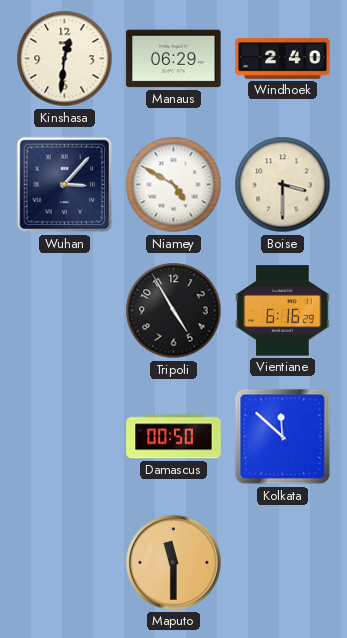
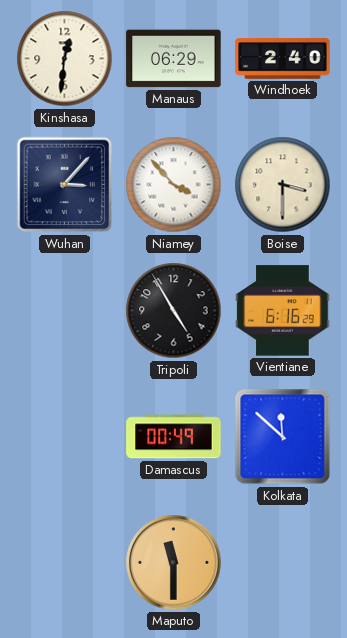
Niamey: 4:50 -> 3:53 (174, 185)
Damascus: 00:50 -> 00:49 (174, 437)
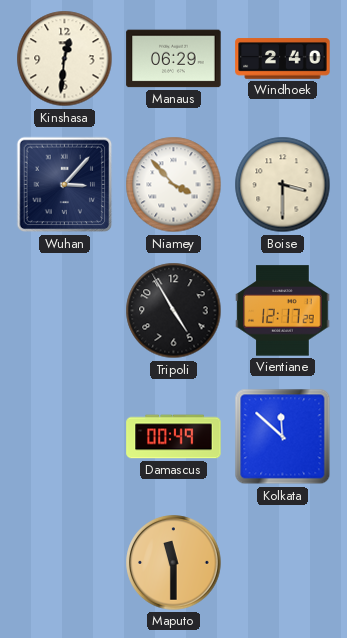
Vientiane: 6:16 -> 12:17 (283, 311)
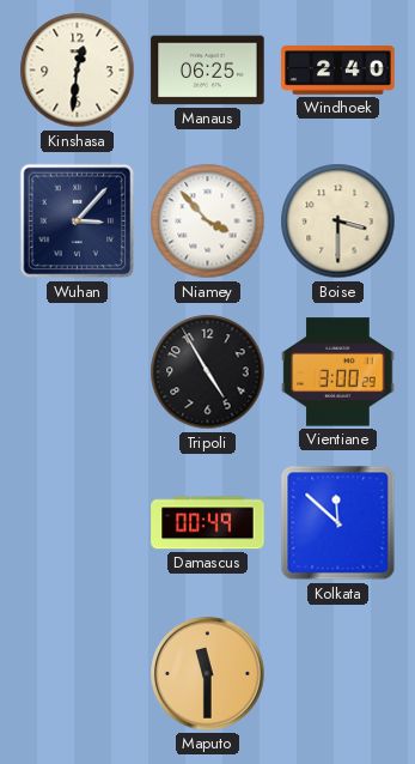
Manaus: 06:29 -> 06:25 (208, 71)
Vientiane: 12:17 -> 3:00 (338, 372)
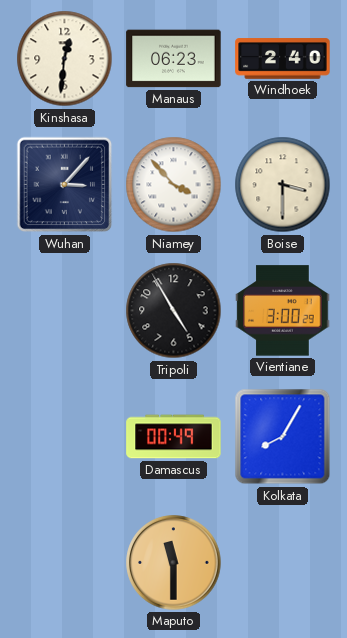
Manaus: 06:25 -> 06:23 (174, 59)
Kolkata: 11:52 -> 8:05 (283, 437)
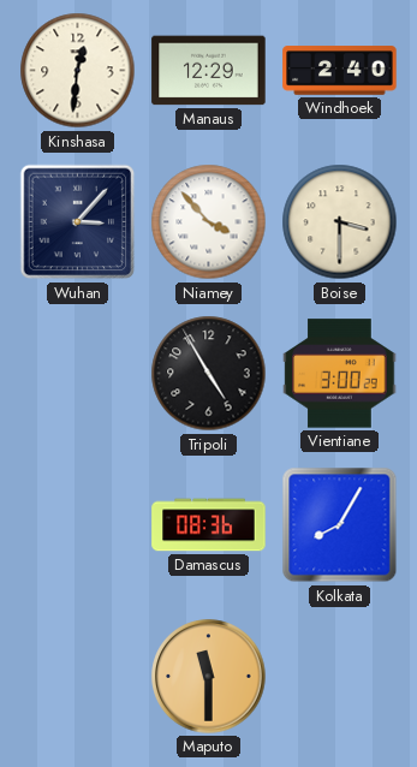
Manaus: 06:23 -> 12:29 (209, 71)
Damascus: 00:49 -> 08:36 (209, 525)
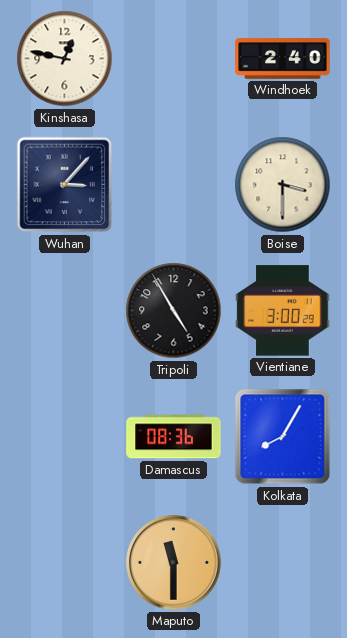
Kinshasa: 12:31 -> 12:47 (65, 59)
Manaus: 12:29 -> none (209, 71)
Niamey: 3:53 -> none (209, 222)
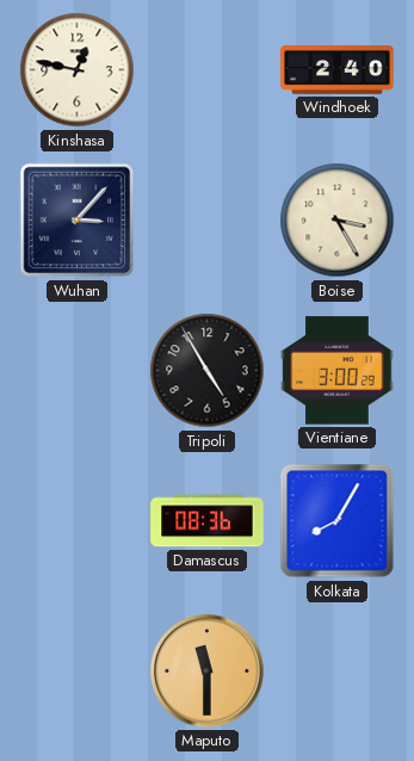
Boise: 3:30 -> 3:25 (338, 221)
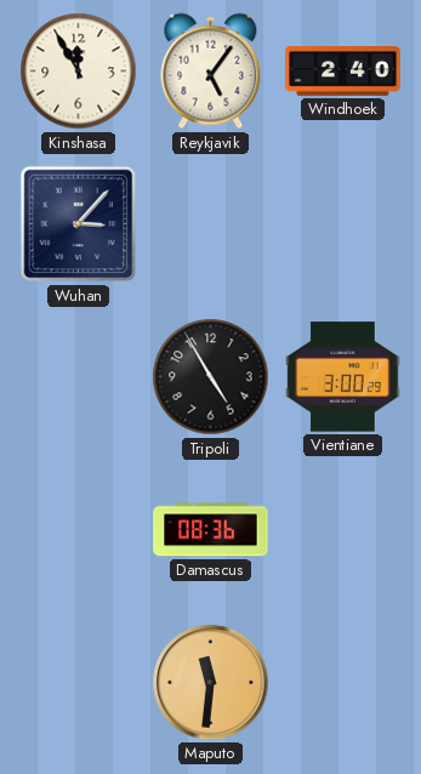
Kinshasa: 12:47 -> 11:55 (79, 72)
Reykjavik: none -> 5:06 (211, 72)
Boise: 3:25 -> none (338, 221)
Kolkata: 8:05 -> none (338, 521)
Maputo: 11:30 -> 11:31 (211, 683)
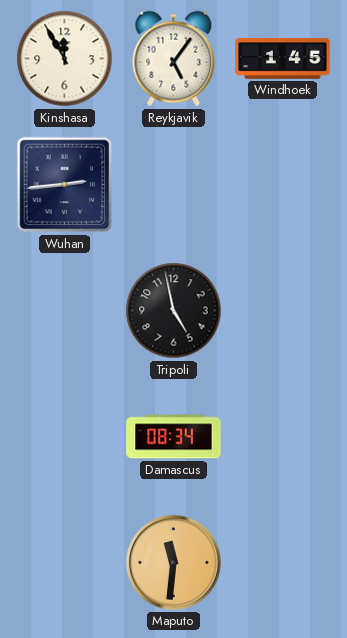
Windhoek: 2:40 -> 1:45 (283, 59)
Wuhan: 3:07 -> 2:44 (65, 185)
Tripoli: 4:55 -> 4:58 (174, 311)
Vientiane: 3:00 -> none (343, 377)
Damascus: 08:36 -> 08:34 (174, 437)
